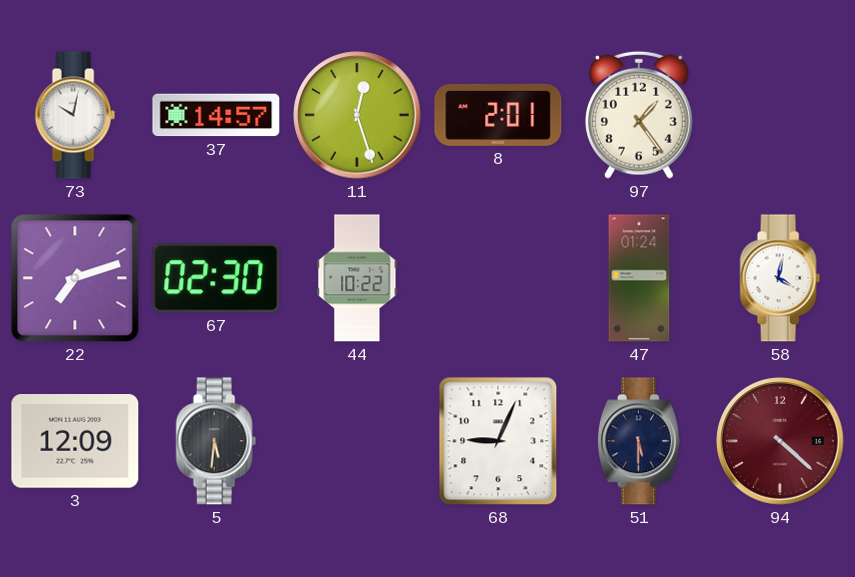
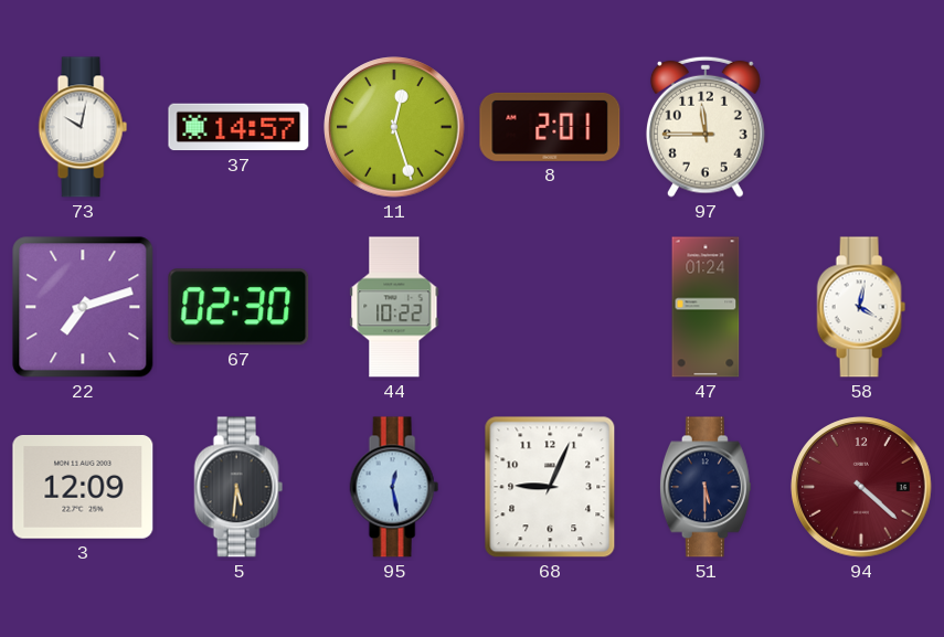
97: 1:24 -> 11:45 (706, 127)
95: none -> 12:28 (394, 487)
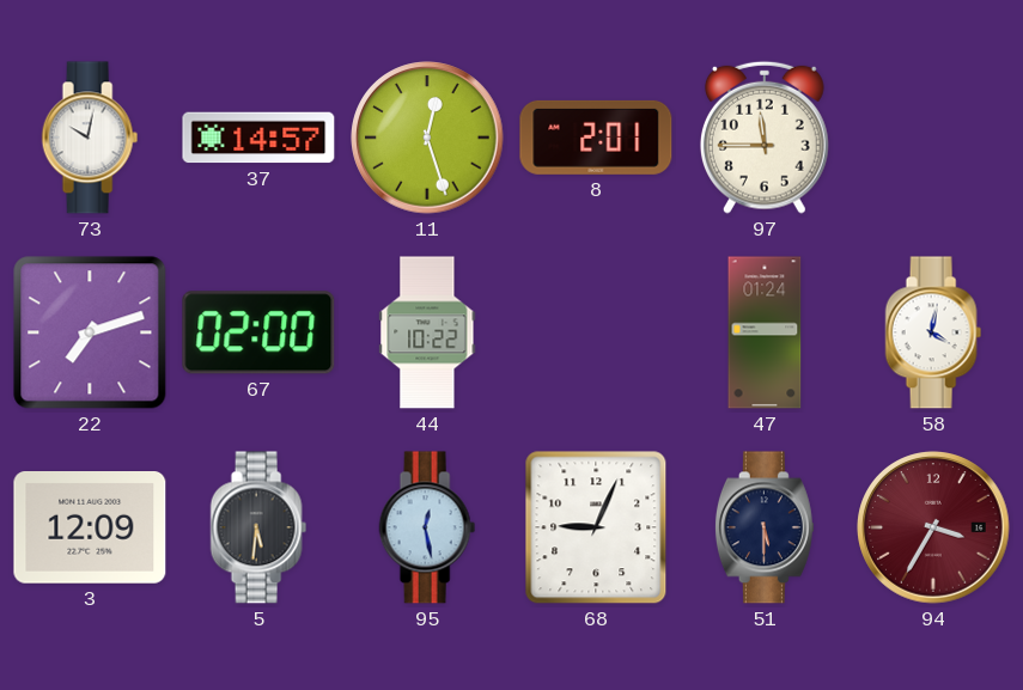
67: 02:30 -> 02:00 (258, 332)
94: 4:22 -> 3:35 (933, 527)
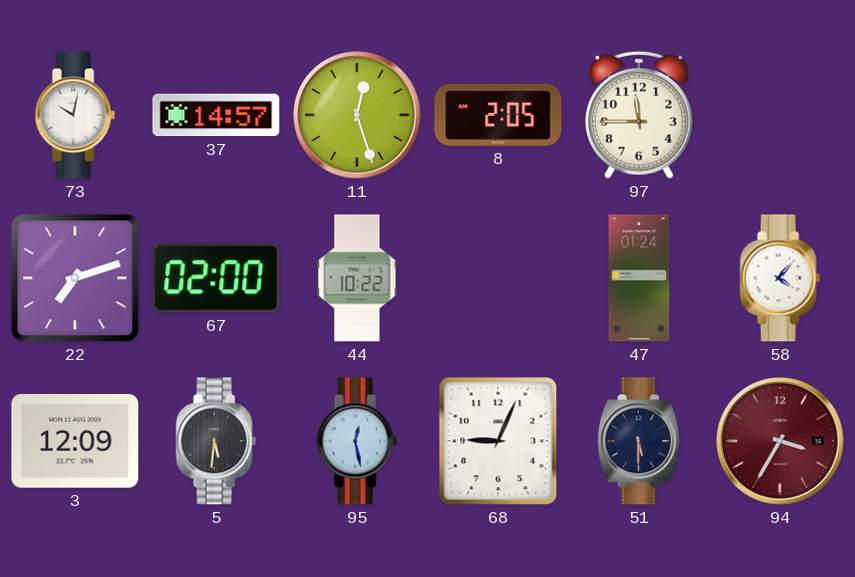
8: 2:01 -> 2:05 (498, 115)
58: 4:02 -> 4:07 (780, 278)
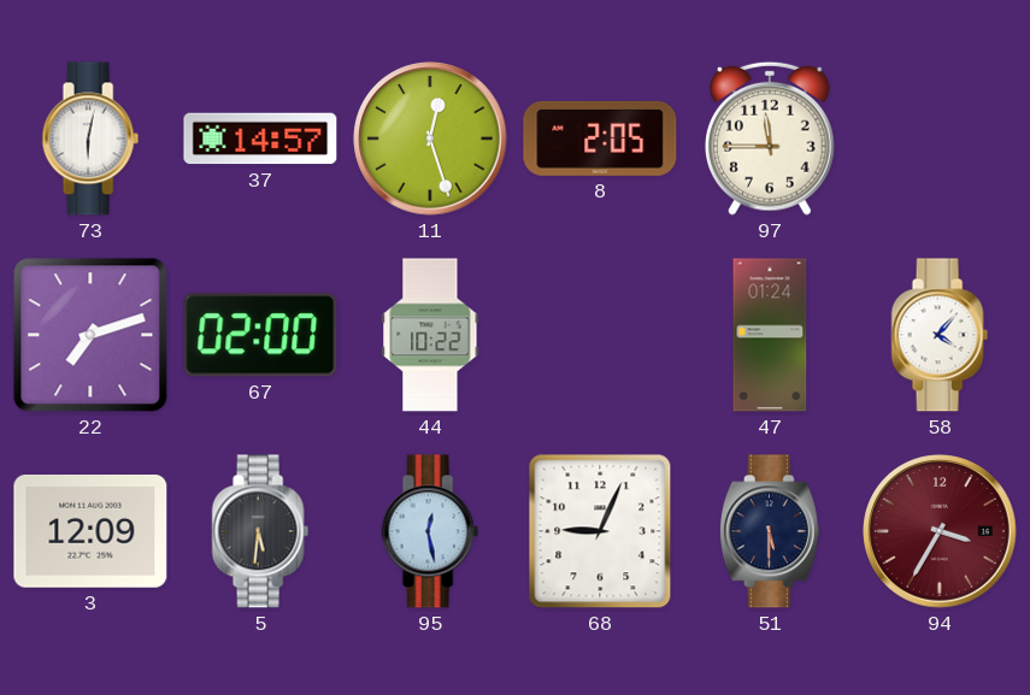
73: 10:02 -> 6:02 (90, 139)
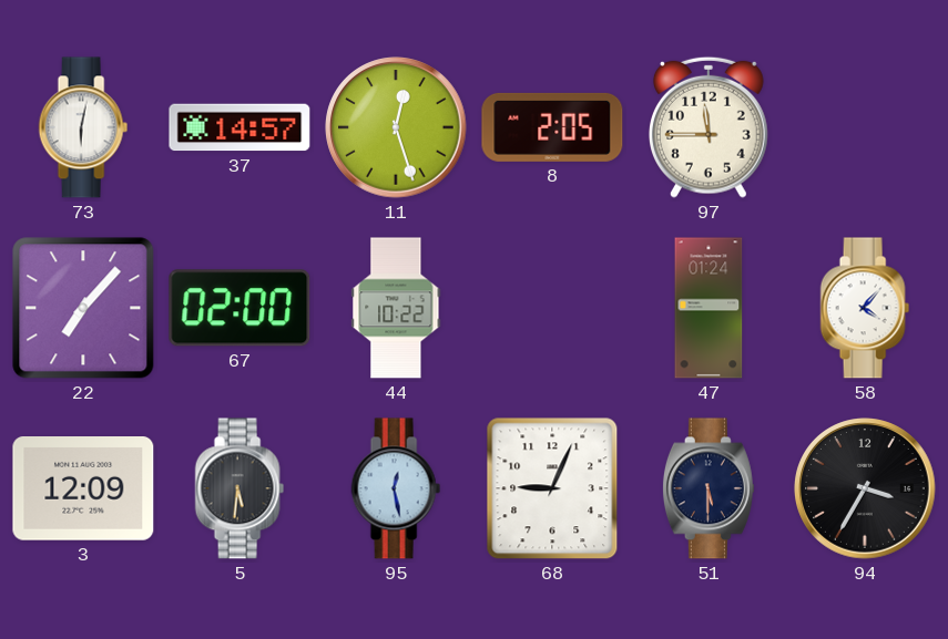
22: 7:12 -> 7:07 (83, 308)
94 dial: burgundy -> black (865, 488)
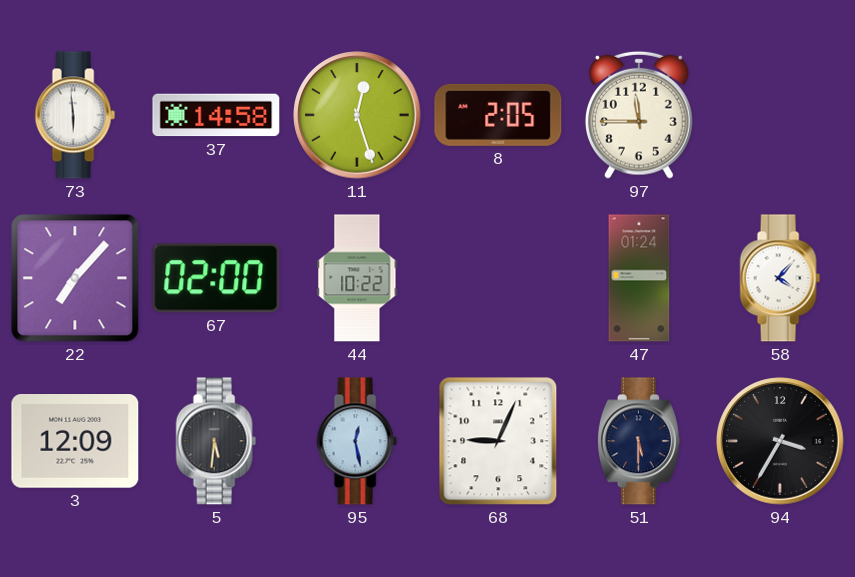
73: 6:02 -> 5:59 (75, 115)
37: 14:57 -> 14:58 (216, 115)
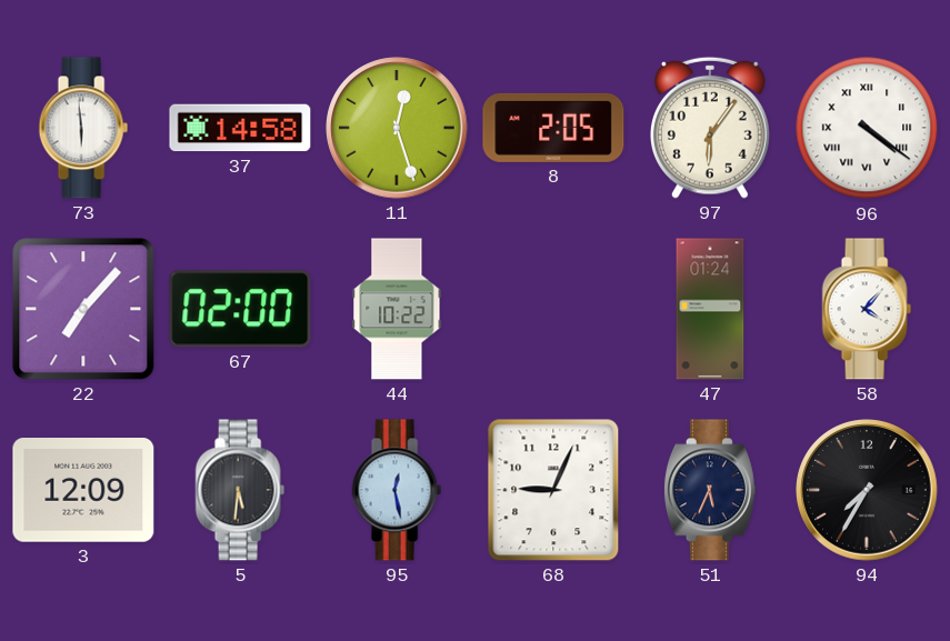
97: 11:45 -> 6:06 (710, 128)
96: none -> 4:21 (867, 128)
51: 5:30 -> 5:34 (710, 490)
94: 3:35 -> 7:35 (867, 490)
